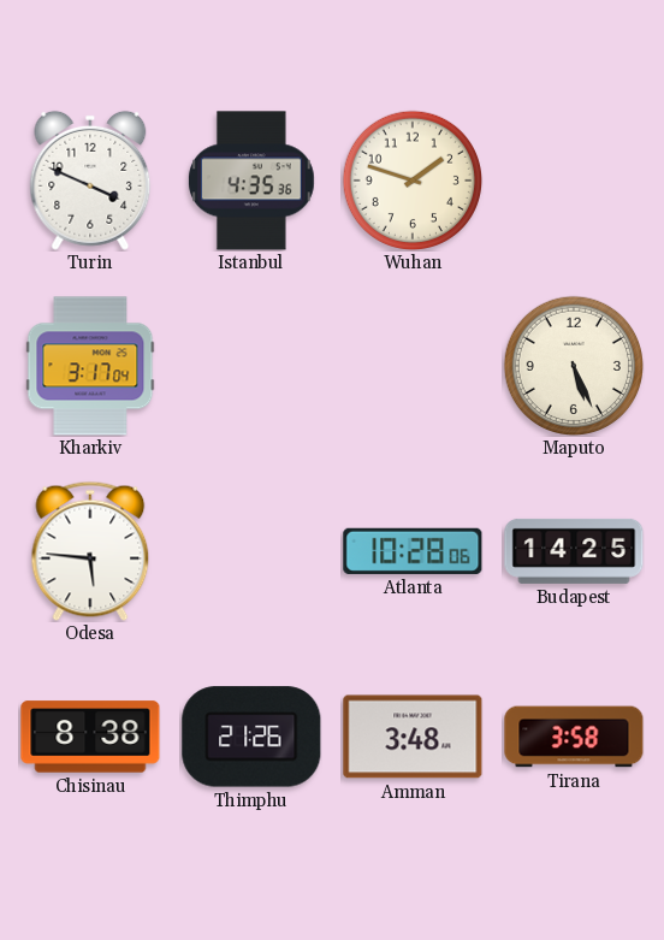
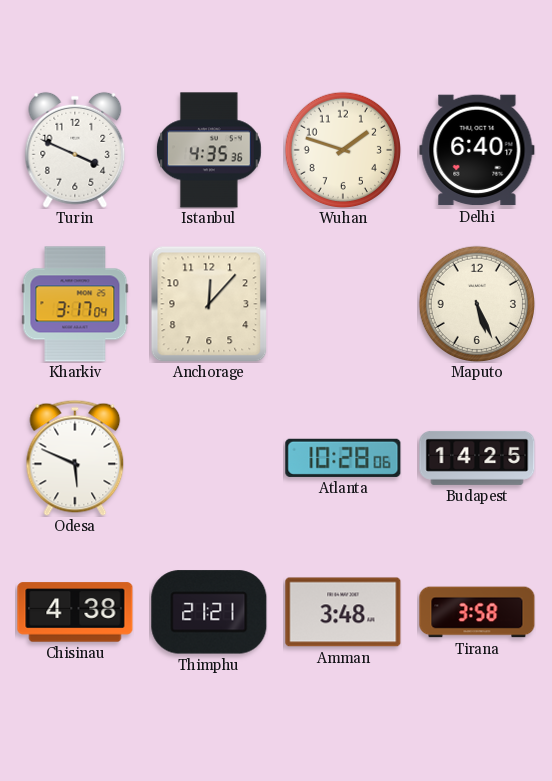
Delhi: none -> 6:40 (477, 150)
Anchorage: none -> 12:07 (209, 304)
Odesa: 5:46 -> 5:49 (75, 458)
Chisinau: 8:38 -> 4:38 (75, 612)
Thimphu: 21:26 -> 21:21 (209, 612)
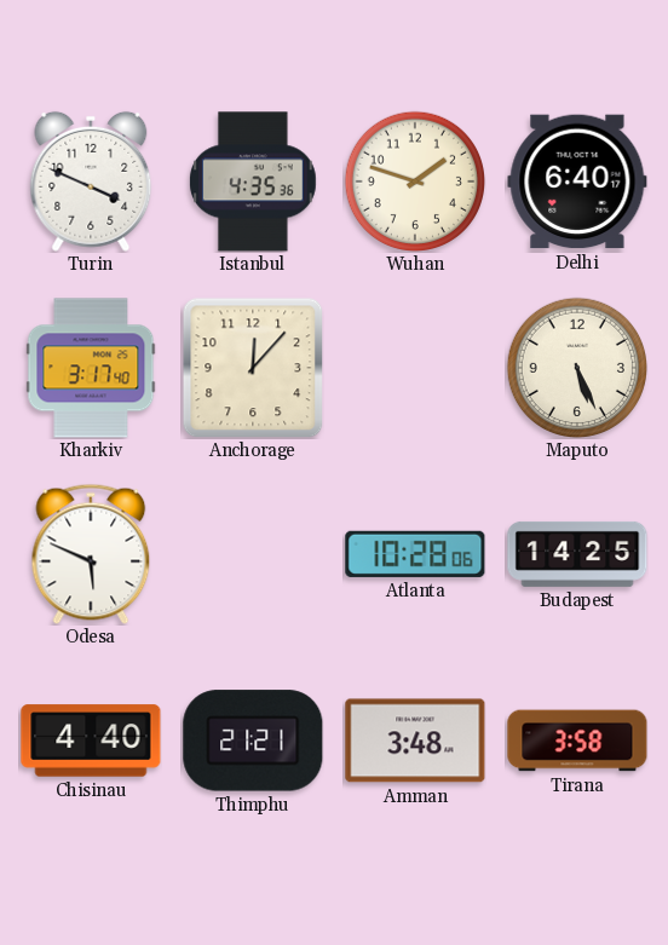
Kharkiv: 3:17:04 -> 3:17:40 (91, 368)
Chisinau: 4:38 -> 4:40 (91, 741)
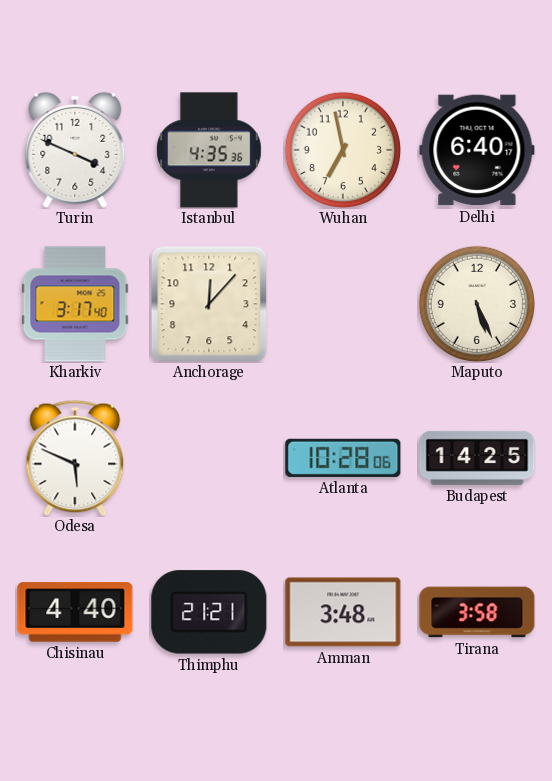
Wuhan: 1:48 -> 6:58 (342, 149)
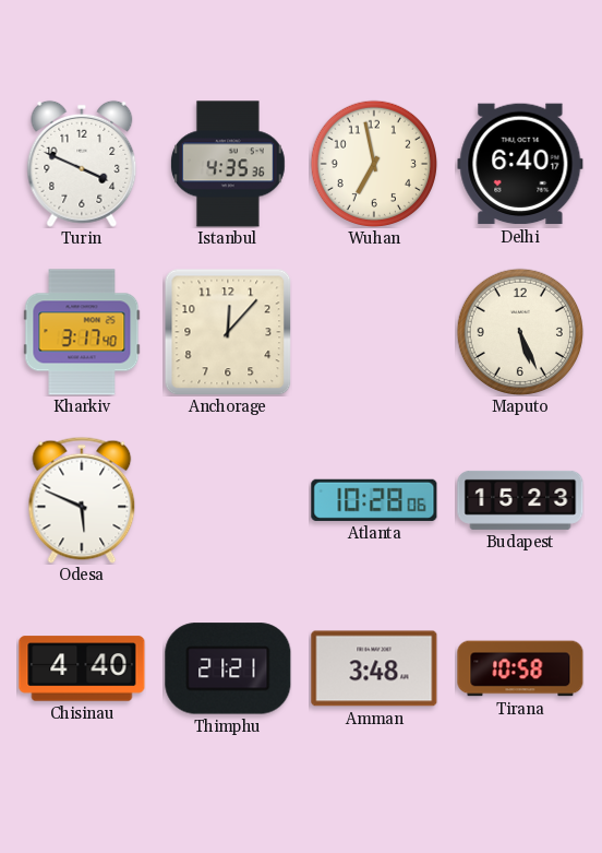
Budapest: 14:25 -> 15:23 (520, 500)
Tirana: 3:58 -> 10:58 (520, 668)
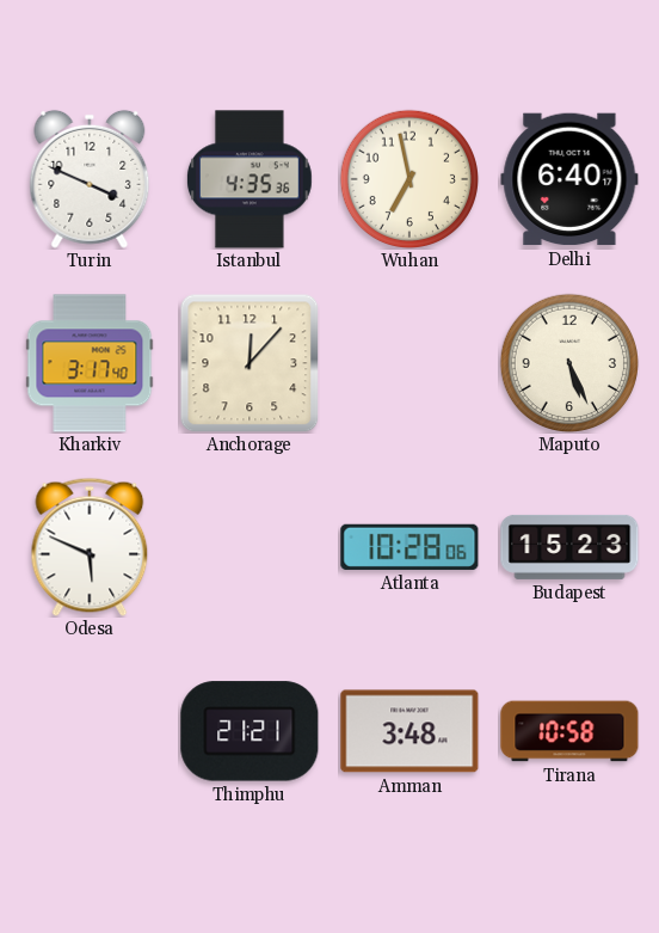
Chisinau: 4:40 -> none (82, 668)
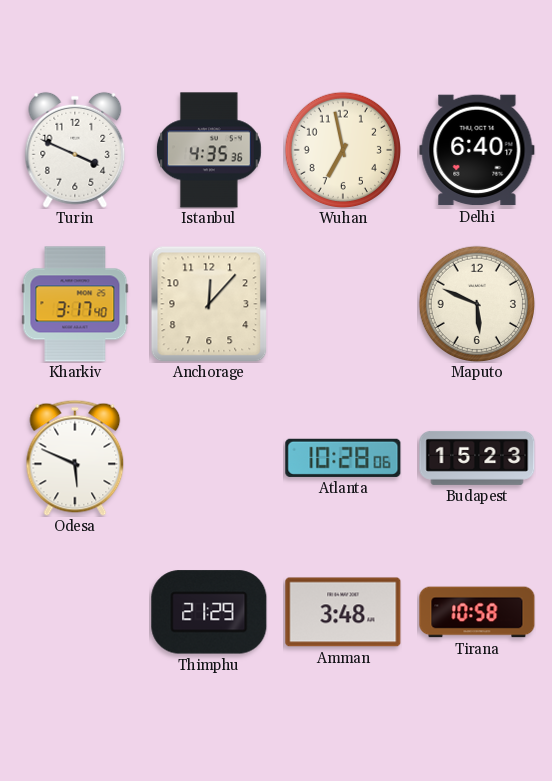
Maputo: 5:26 -> 5:49 (476, 303)
Thimphu: 21:21 -> 21:29 (209, 612)
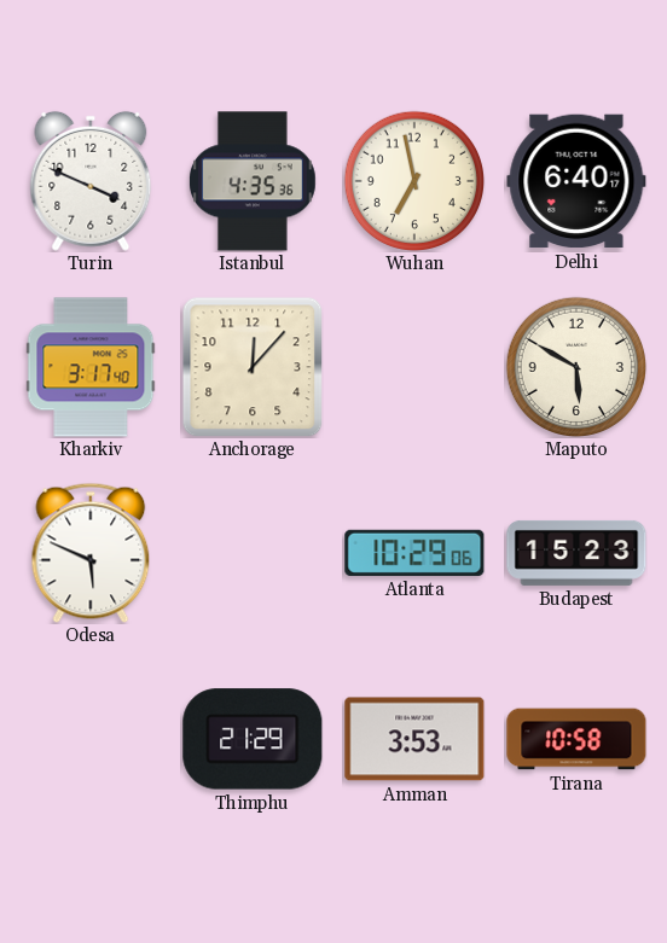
Maputo: 5:49 -> 5:50 (575, 366)
Atlanta: 10:28 -> 10:29 (414, 553)
Amman: 3:48 -> 3:53 (414, 739)
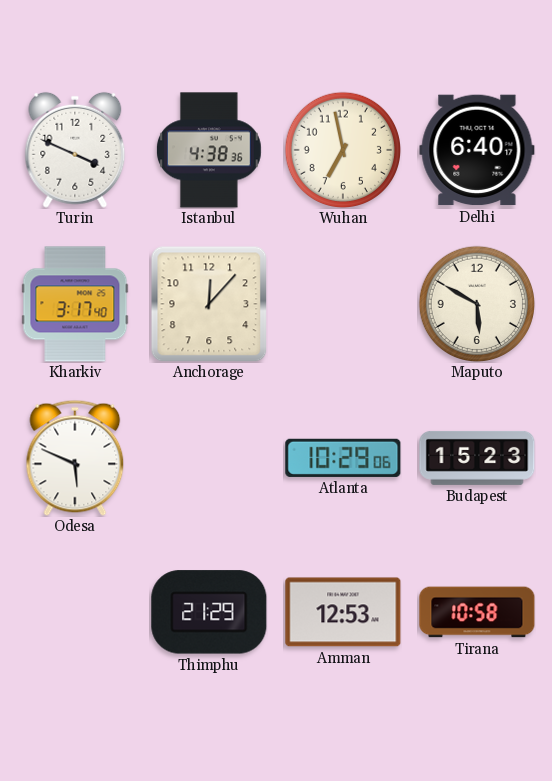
Istanbul: 4:35 -> 4:38 (210, 150)
Amman: 3:53 -> 12:53 (343, 612)
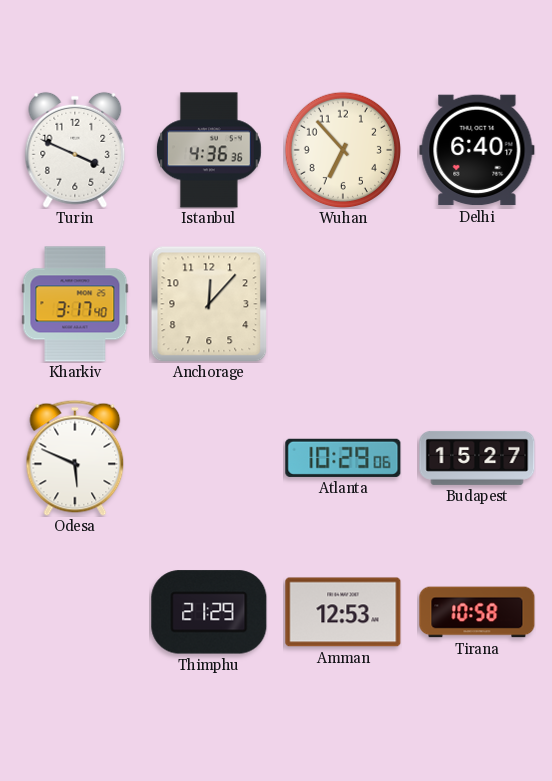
Istanbul: 4:38 -> 4:36 (210, 150)
Wuhan: 6:58 -> 6:53 (342, 149)
Maputo: 5:50 -> none (476, 303)
Budapest: 15:23 -> 15:27 (477, 458)
